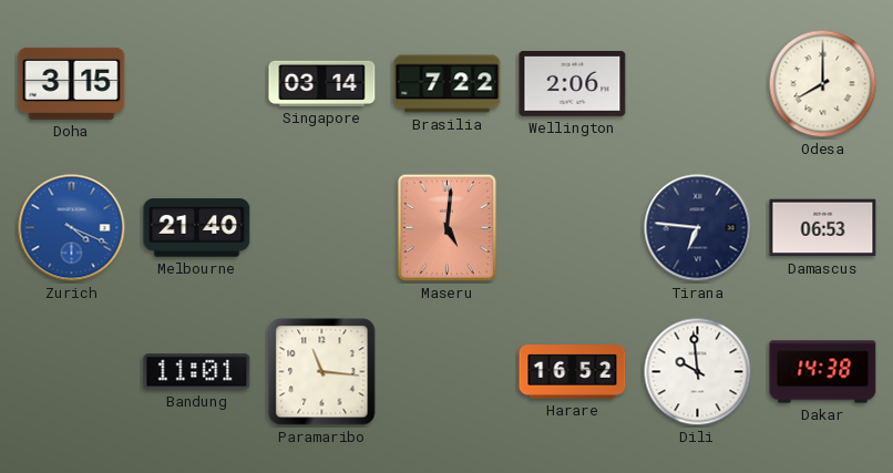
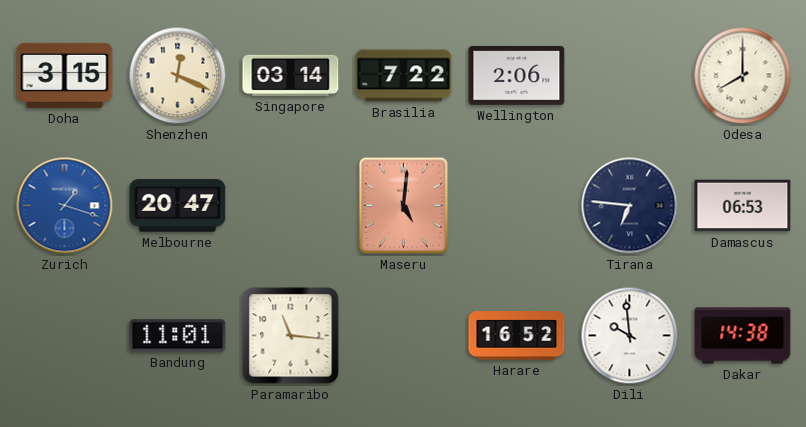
Shenzhen: none -> 12:19 (178, 76)
Zurich: 4:19 -> 1:18 (65, 206)
Melbourne: 21:40 -> 20:47 (178, 206)
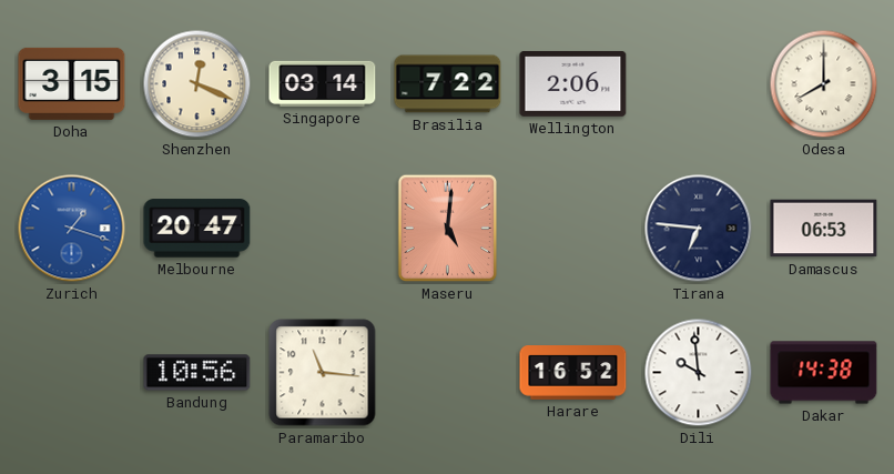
Bandung: 11:01 -> 10:56 (197, 373)
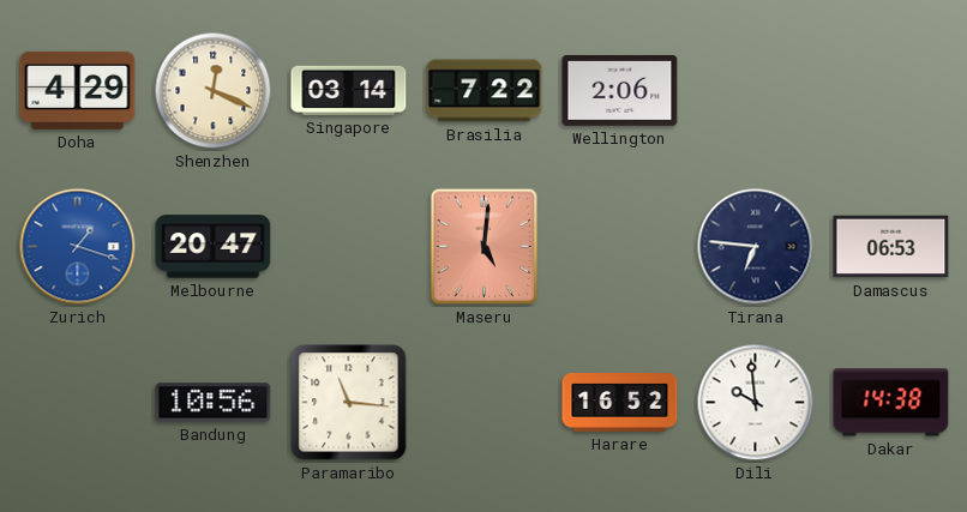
Doha: 3:15 -> 4:29 (78, 90)
Odesa: 8:00 -> none (824, 84)
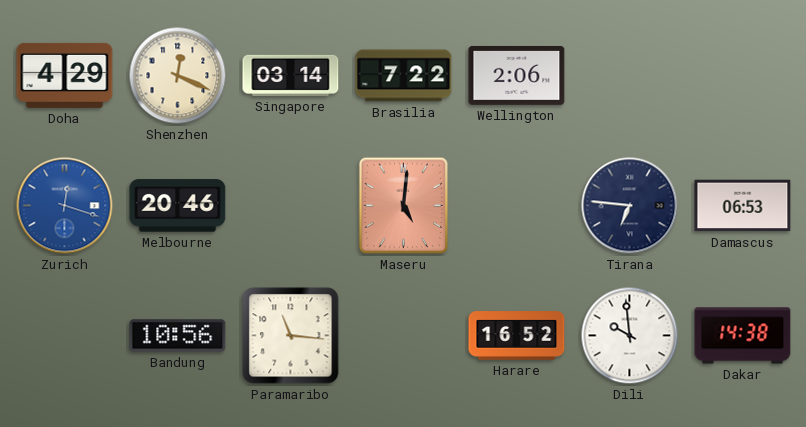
Zurich: 1:18 -> 12:18 (65, 206)
Melbourne: 20:47 -> 20:46 (178, 206)
